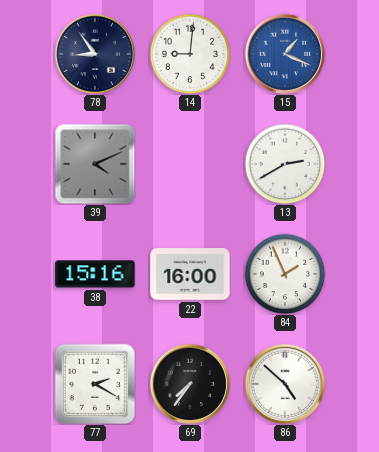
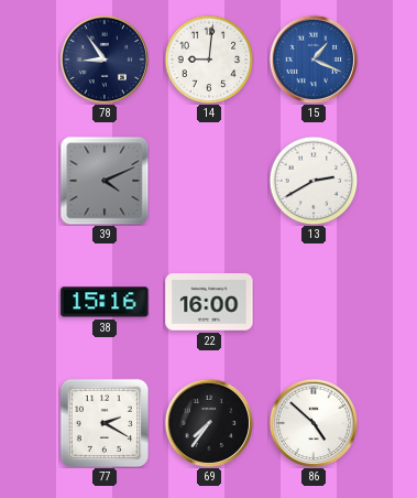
84: 1:56 -> none (285, 274)
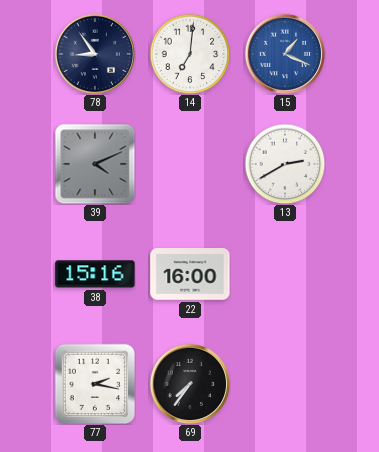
14: 9:01 -> 7:01 (190, 54)
77: 2:20 -> 2:17 (95, 384)
86: 4:52 -> none (312, 422)
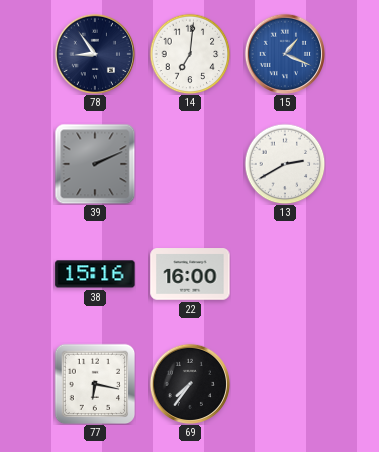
39: 4:11 -> 2:11 (95, 164)
77: 2:17 -> 6:17 (95, 384)
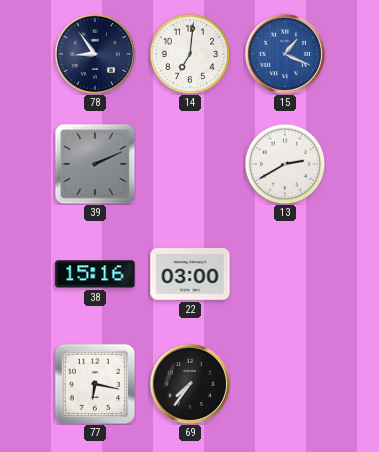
22: 16:00 -> 03:00 (190, 274)
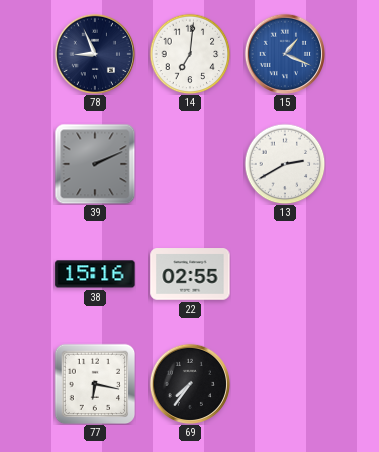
78: 8:54 -> 8:56 (94, 53)
22: 03:00 -> 02:55 (190, 274)
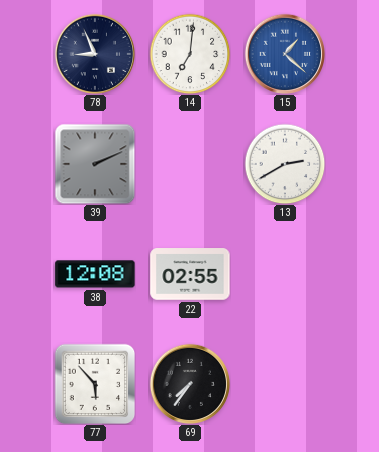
15: 1:19 -> 1:22 (284, 53)
38: 15:16 -> 12:08 (95, 274)
77: 6:17 -> 5:53 (95, 384)
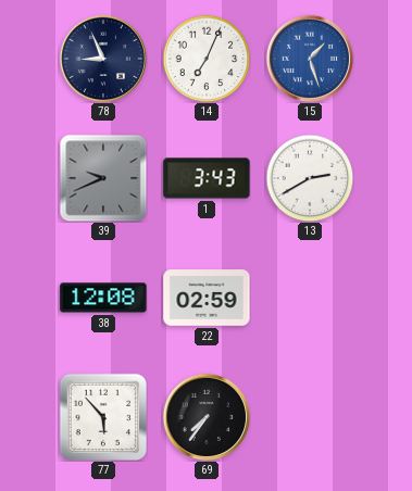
14: 7:01 -> 7:04 (207, 59)
15: 1:22 -> 1:27 (309, 58)
39: 2:11 -> 9:41 (103, 178)
1: none -> 3:43 (207, 178)
22: 02:55 -> 02:59 (207, 298)
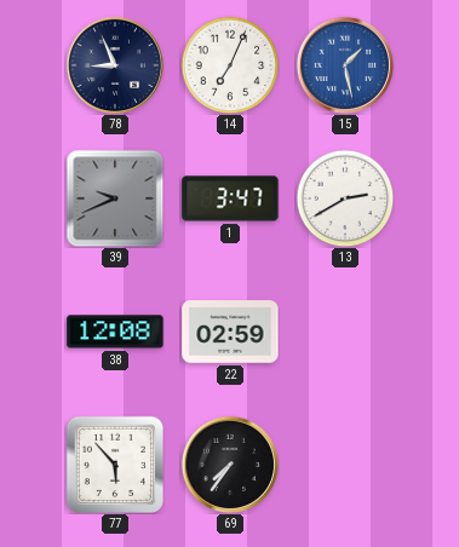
15: 1:27 -> 1:28 (344, 64)
1: 3:43 -> 3:47 (230, 198)
